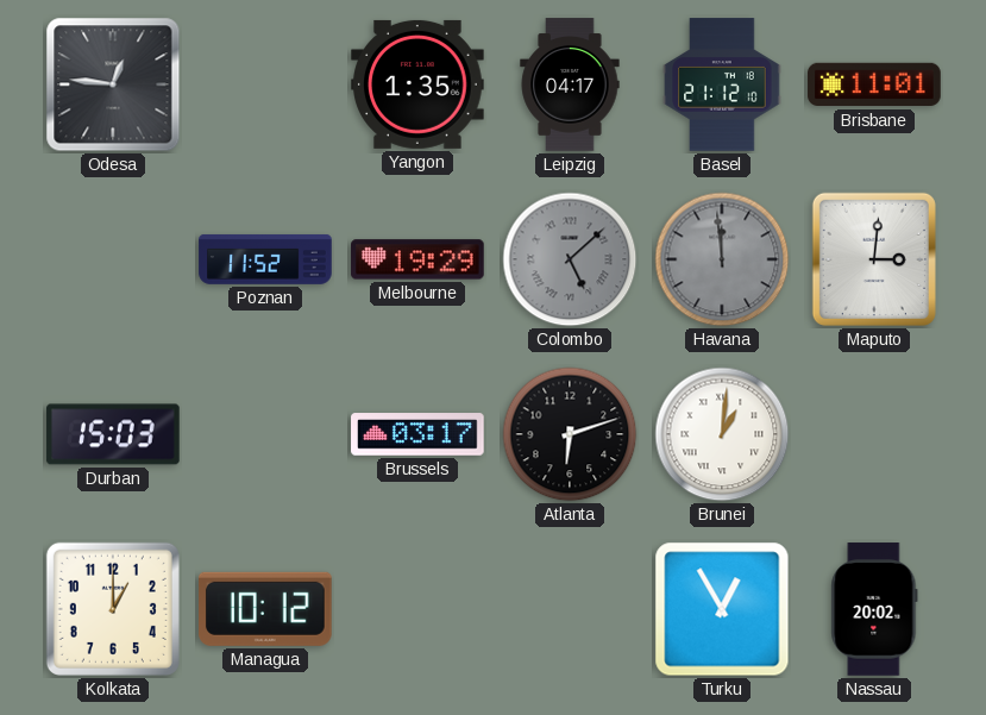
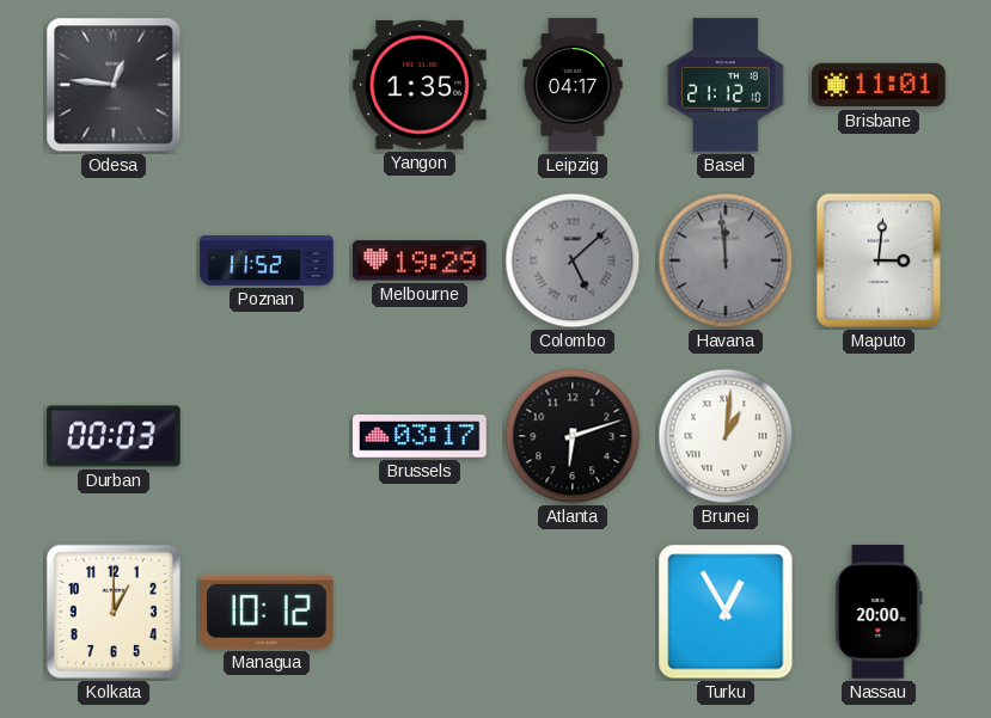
Durban: 15:03 -> 00:03 (114, 436)
Nassau: 20:02 -> 20:00 (879, 612)
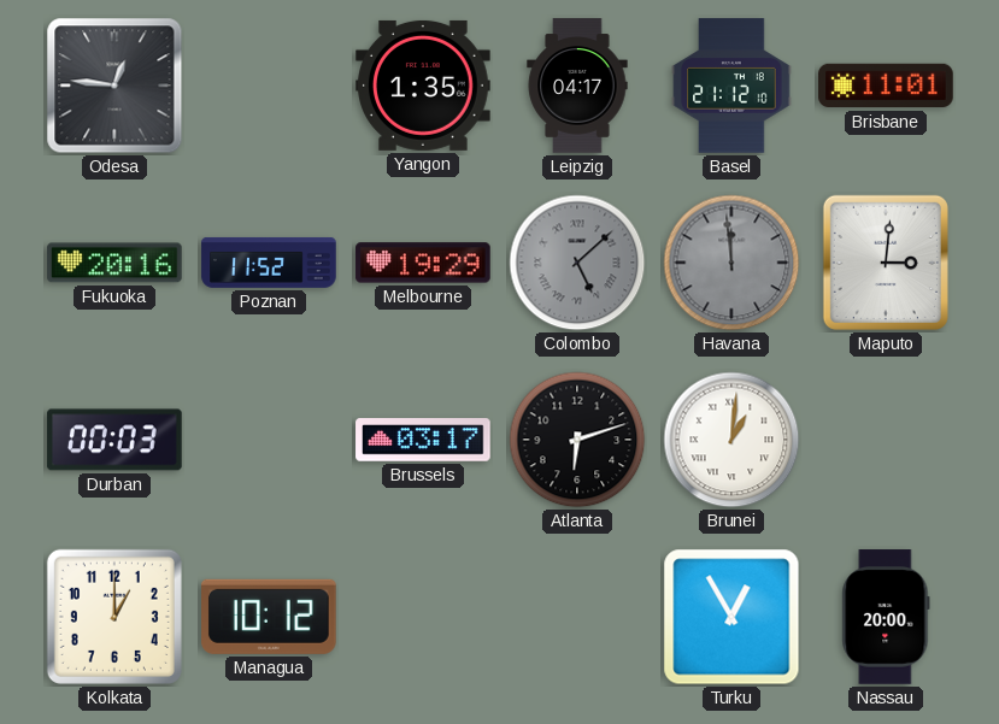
Fukuoka: none -> 20:16 (114, 263)
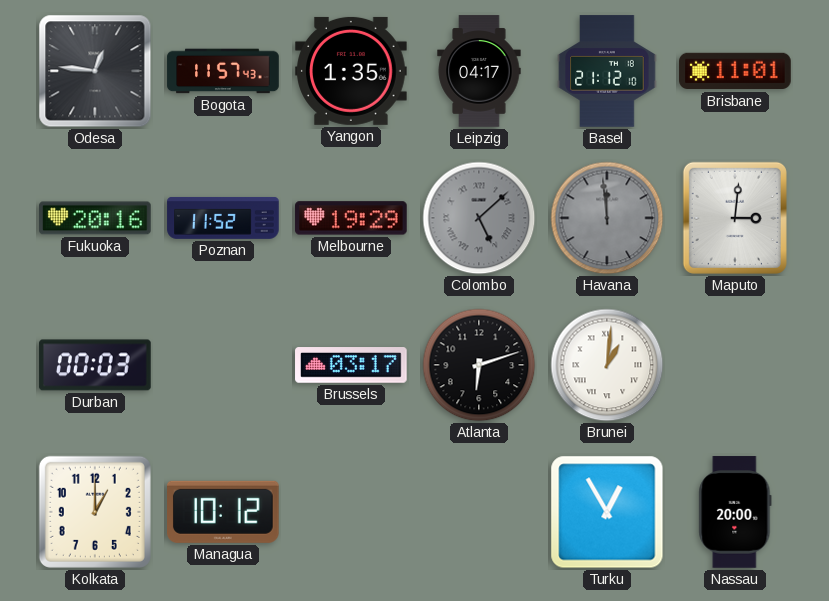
Bogota: none -> 11:57 (223, 71)
